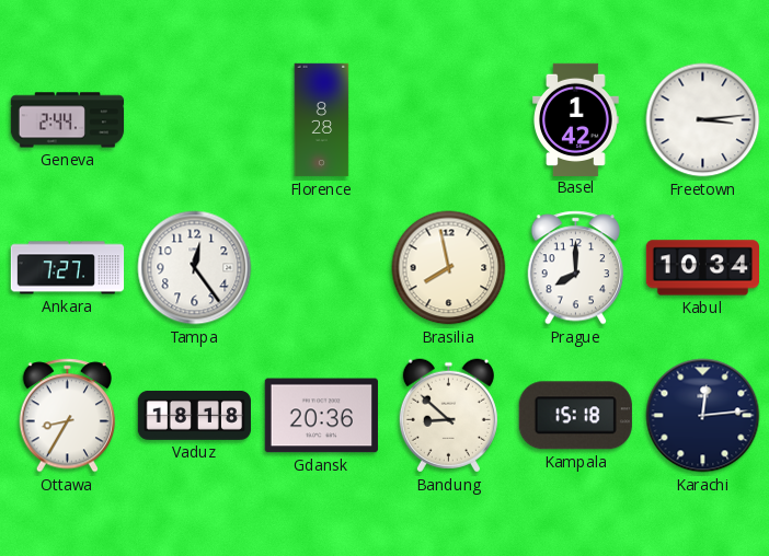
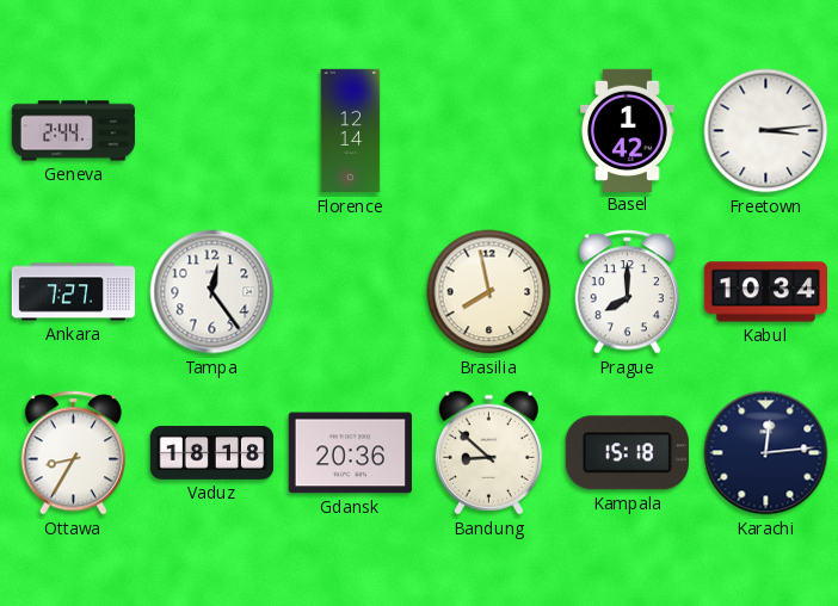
Florence: 8:28 -> 12:14 (351, 131)
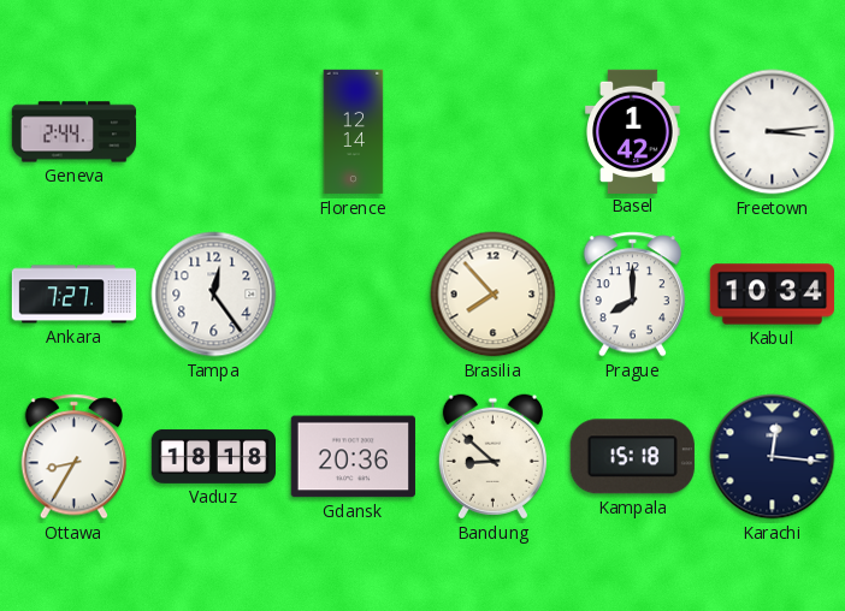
Brasilia: 7:58 -> 7:53 (494, 295)
Karachi: 12:14 -> 12:16 (773, 457)
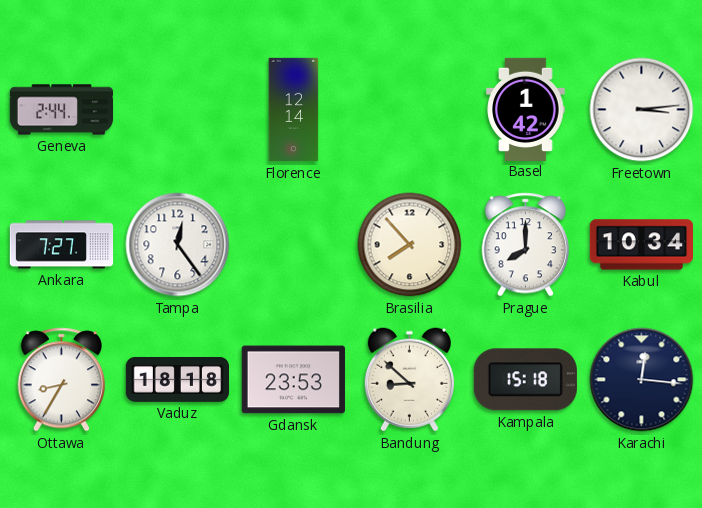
Gdansk: 20:36 -> 23:53 (293, 380)
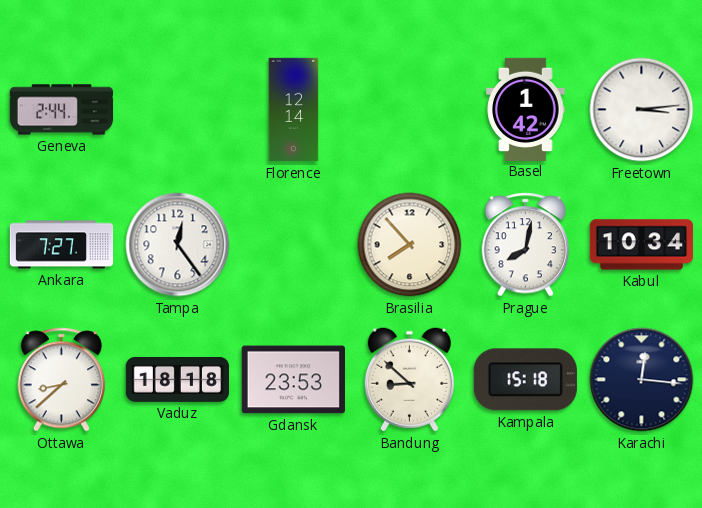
Prague: 8:00 -> 8:02 (526, 245)
Ottawa: 8:35 -> 8:38 (62, 380)
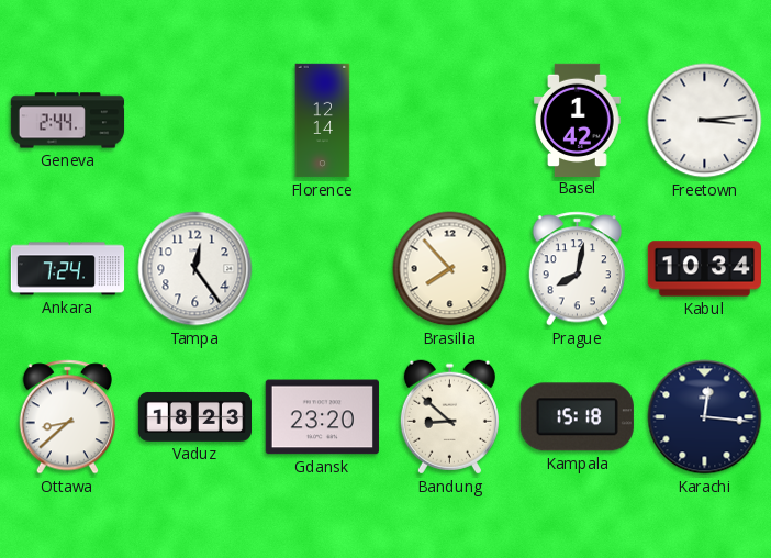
Ankara: 7:27 -> 7:24 (68, 269)
Vaduz: 18:18 -> 18:23 (194, 416)
Gdansk: 23:53 -> 23:20 (322, 417)
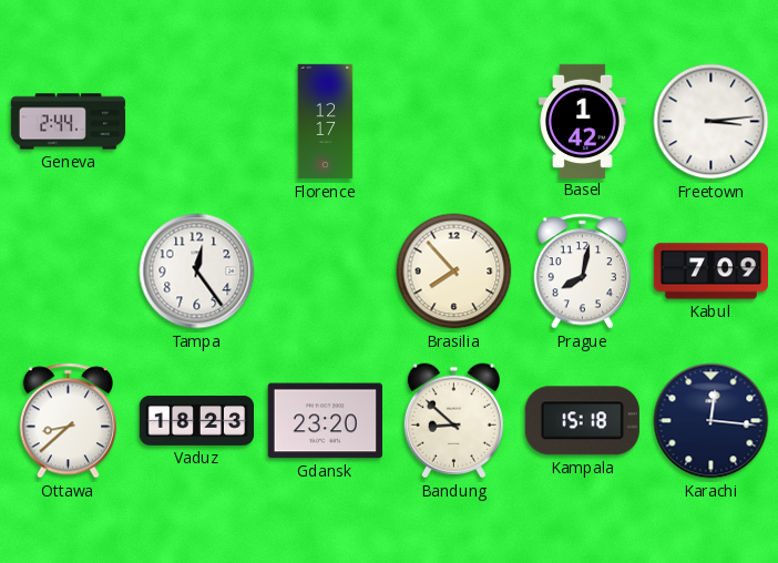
Florence: 12:14 -> 12:17 (326, 122)
Ankara: 7:24 -> none (68, 269)
Kabul: 10:34 -> 7:09 (710, 272)
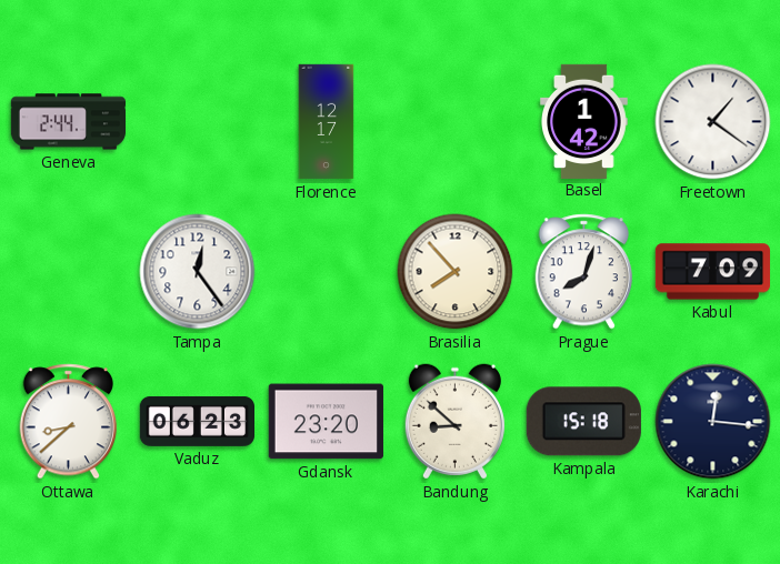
Freetown: 3:14 -> 1:21 (713, 122)
Prague: 8:02 -> 8:03 (584, 272)
Vaduz: 18:23 -> 06:23 (197, 421)
